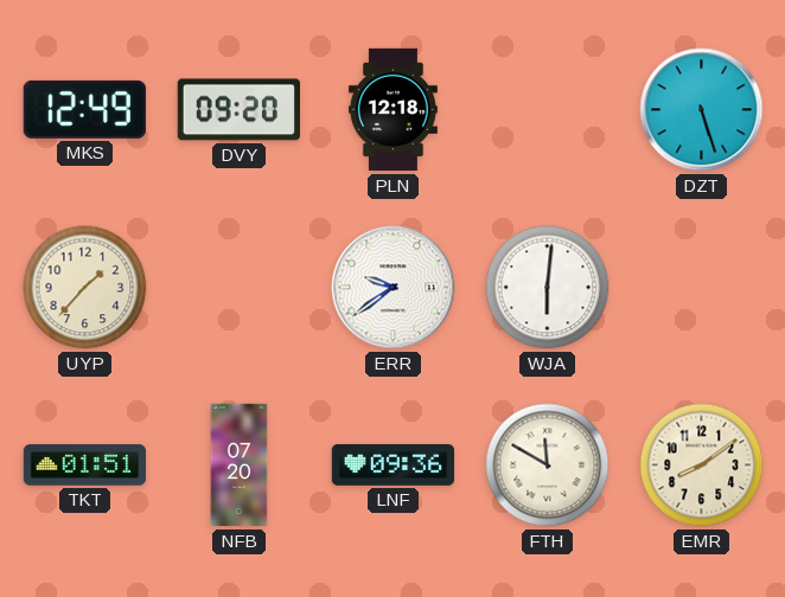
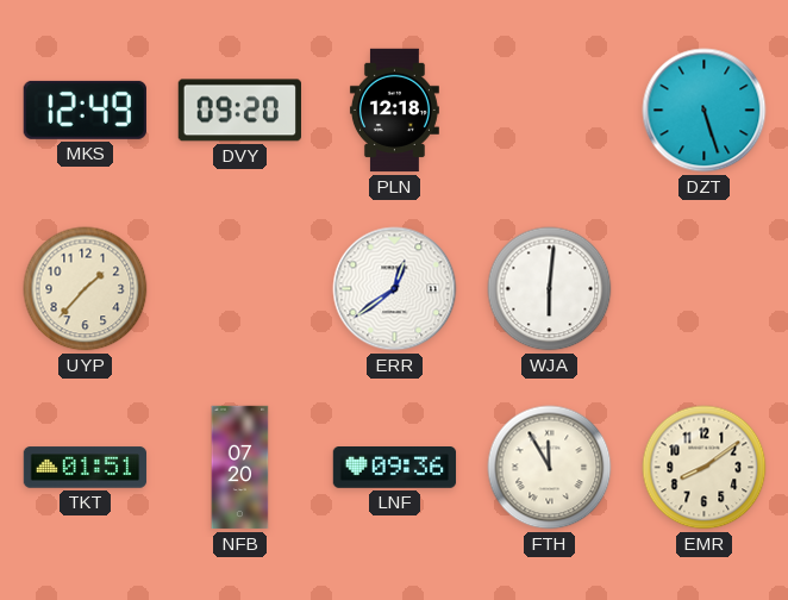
ERR: 9:39 -> 12:39 (395, 289)
FTH: 11:50 -> 11:55 (550, 468)
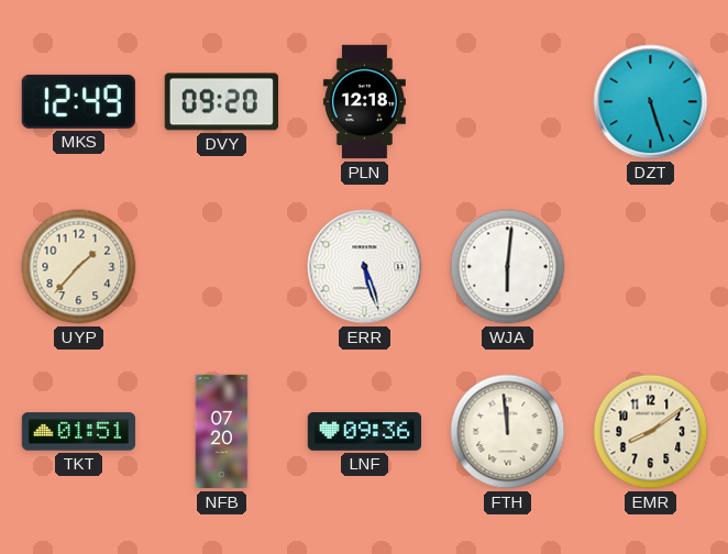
ERR: 12:39 -> 5:27 (365, 267)
FTH: 11:55 -> 11:59 (508, 432)
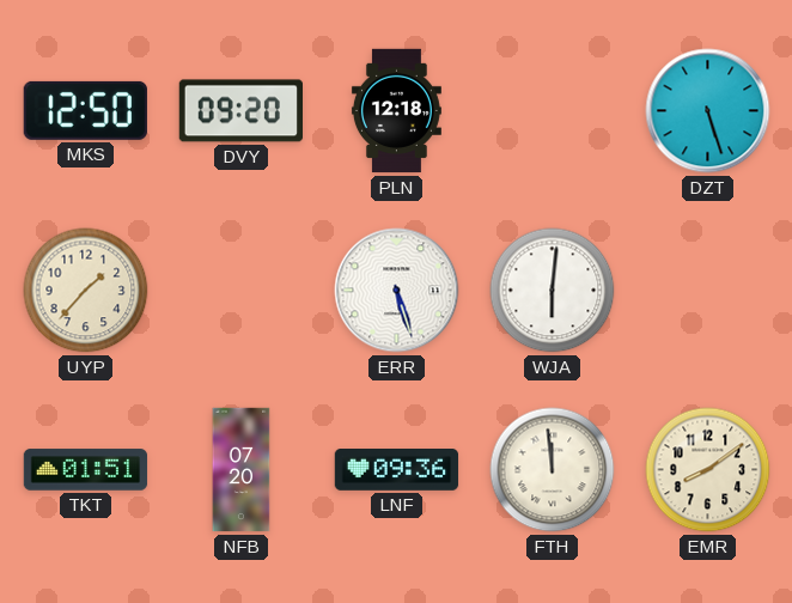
MKS: 12:49 -> 12:50 (85, 110)
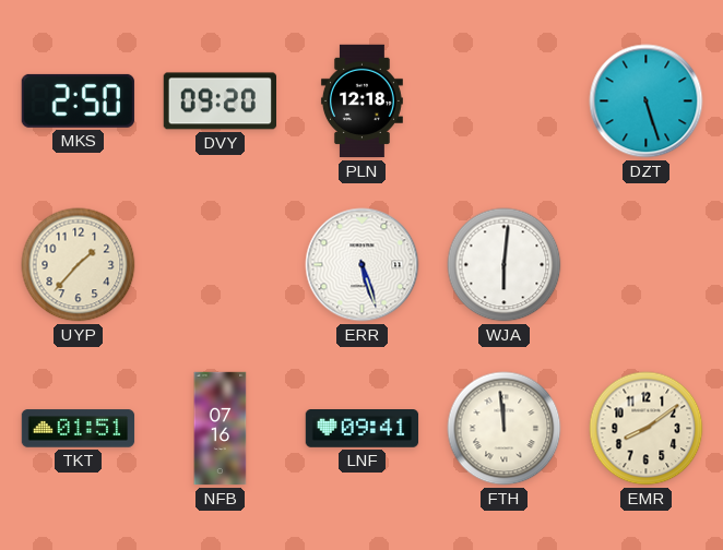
MKS: 12:50 -> 2:50 (78, 100)
NFB: 07:20 -> 07:16 (221, 429)
LNF: 09:36 -> 09:41 (363, 429)
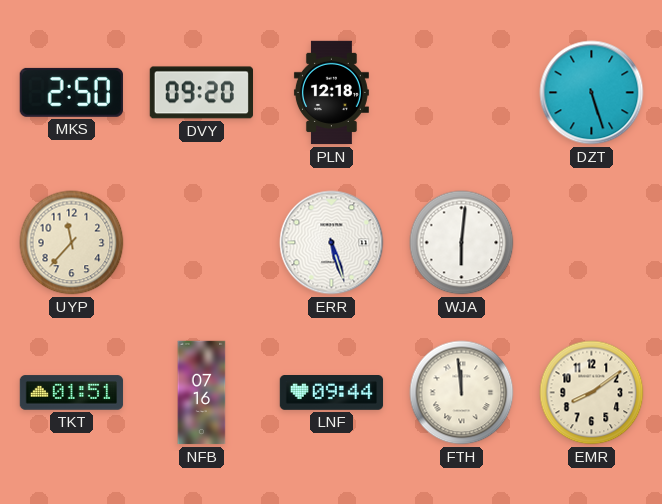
UYP: 1:37 -> 11:37 (72, 243)
LNF: 09:41 -> 09:44 (332, 393)
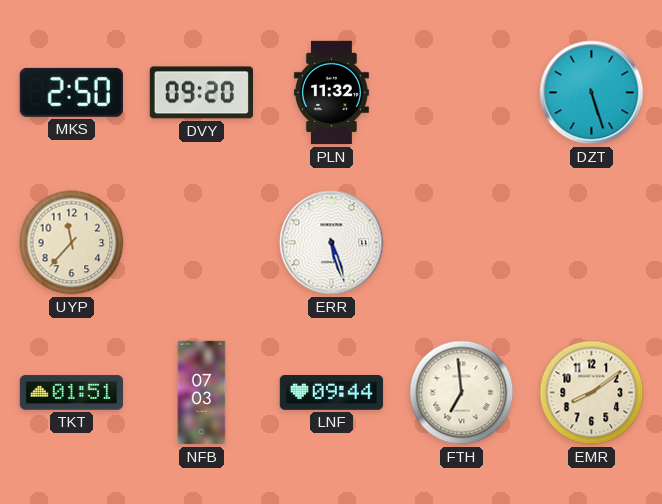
PLN: 12:18 -> 11:32 (331, 93)
WJA: 6:01 -> none (462, 243)
NFB: 07:16 -> 07:03 (202, 393)
FTH: 11:59 -> 6:59 (462, 393)
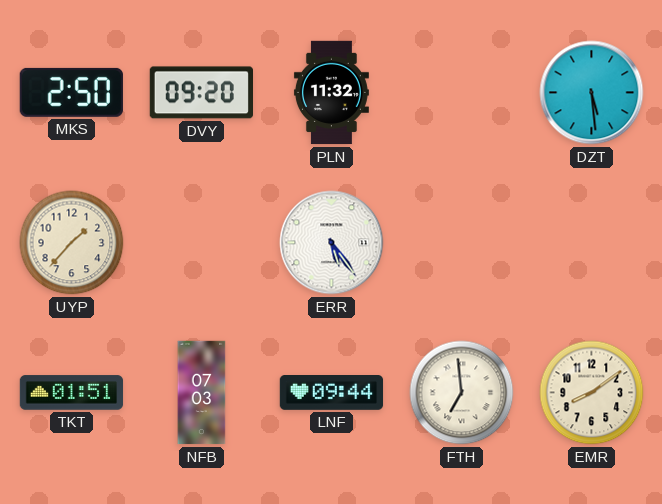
DZT: 5:27 -> 5:29 (592, 93)
UYP: 11:37 -> 1:37 (72, 243)
ERR: 5:27 -> 5:24 (332, 243)
